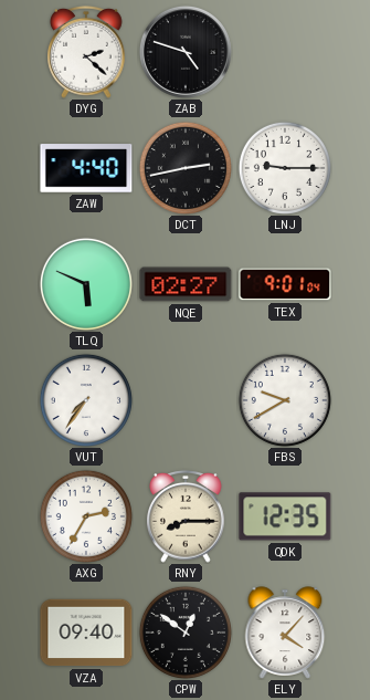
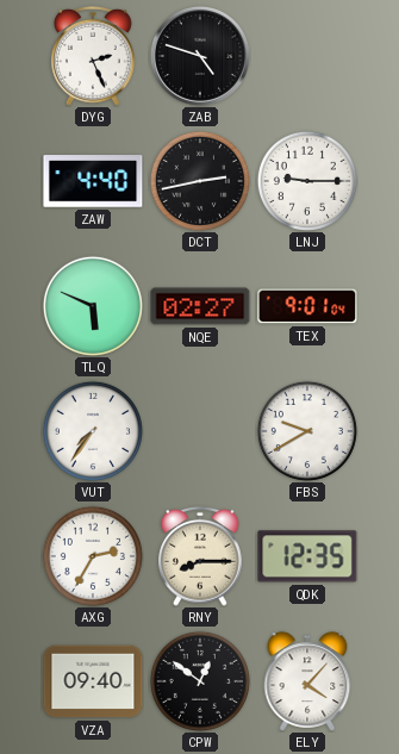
DYG: 2:22 -> 2:26 (93, 56)
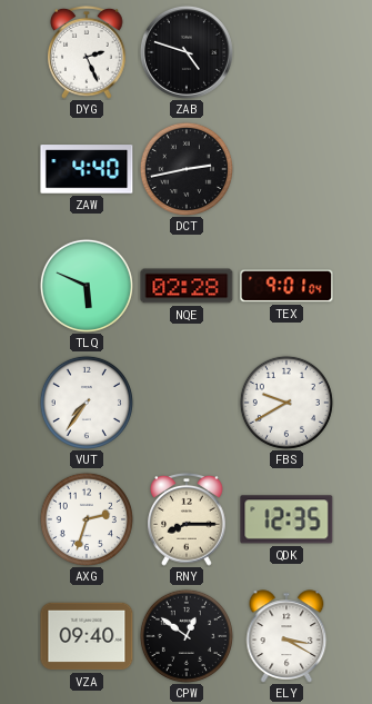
LNJ: 9:15 -> none (307, 181)
NQE: 02:27 -> 02:28 (187, 286)
AXG: 2:35 -> 2:33 (87, 519)
ELY: 4:07 -> 3:20 (286, 636)
